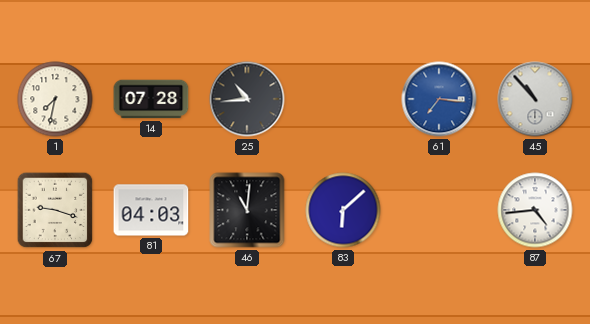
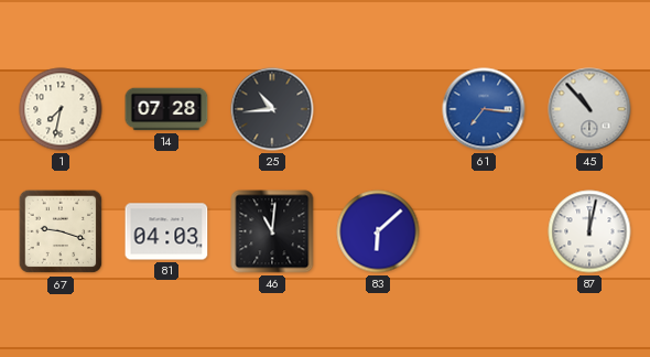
87: 4:44 -> 12:02 (589, 231)
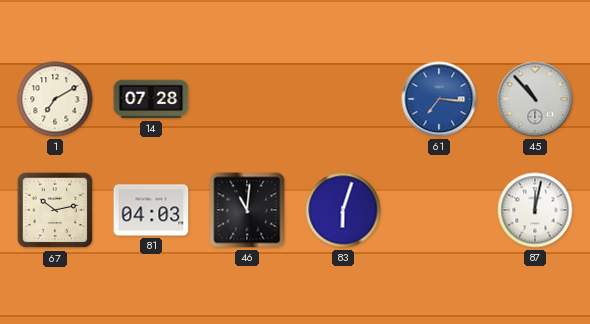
1: 7:32 -> 7:10 (55, 99)
25: 10:44 -> none (272, 109)
67: 9:18 -> 10:13 (55, 210)
83: 6:08 -> 6:03 (343, 210)
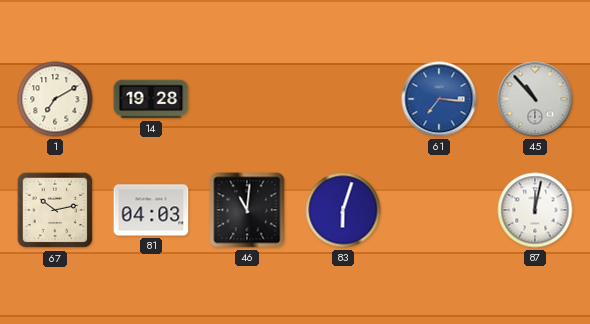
14: 07:28 -> 19:28 (151, 99)
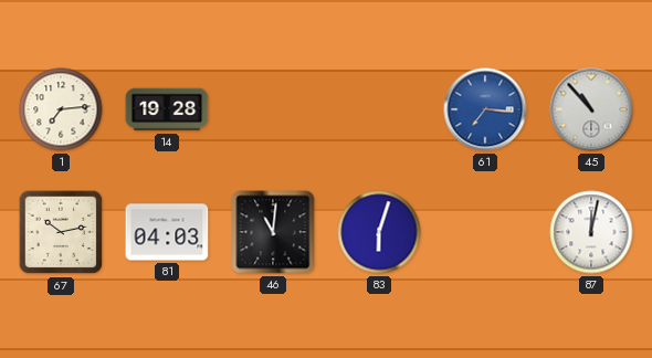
1: 7:10 -> 7:14 (61, 109)
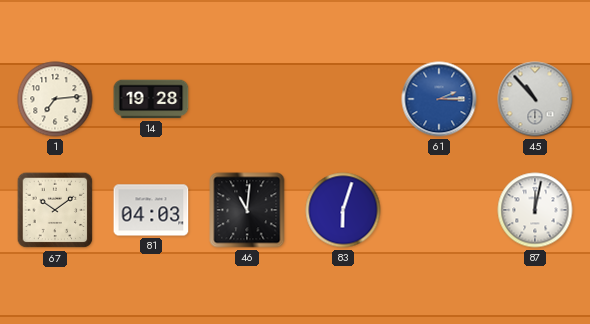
61: 7:16 -> 2:15 (439, 99)
67: 10:13 -> 10:09 (55, 210)
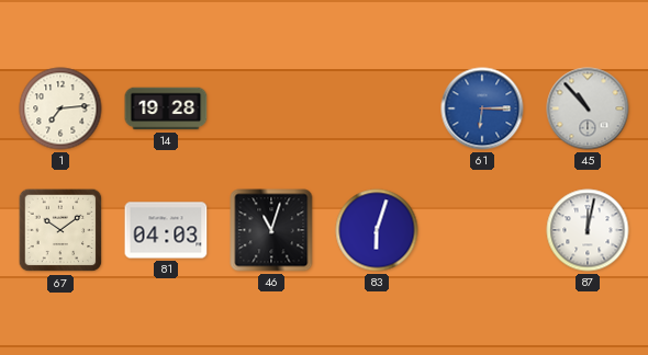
61: 2:15 -> 6:15 (482, 108)
46: 11:01 -> 11:03 (271, 230)
